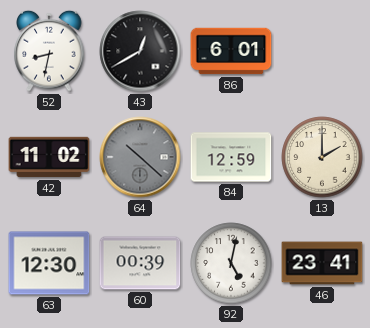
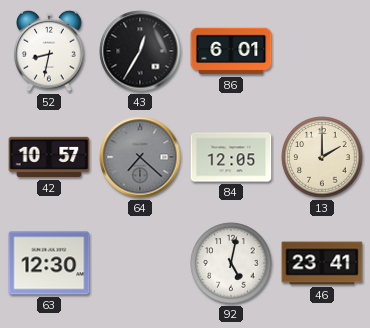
43: 12:40 -> 12:35 (140, 51)
42: 11:02 -> 10:57 (49, 157)
64: 10:22 -> 7:22 (140, 157)
84: 12:59 -> 12:05 (231, 157)
60: 00:39 -> none (140, 263)
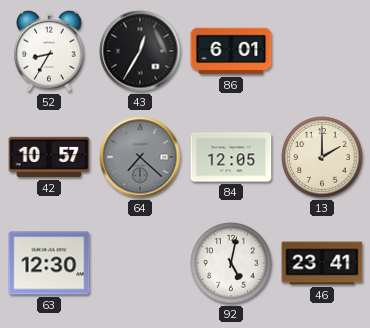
52: 8:32 -> 8:35 (49, 51)
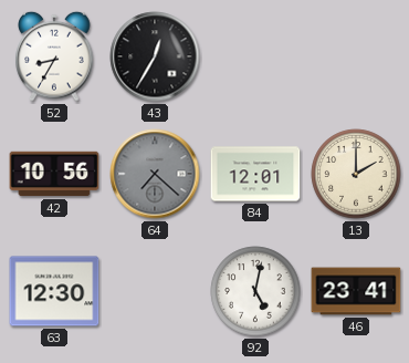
86: 6:01 -> none (231, 51)
42: 10:57 -> 10:56 (54, 174)
84: 12:05 -> 12:01 (255, 174)
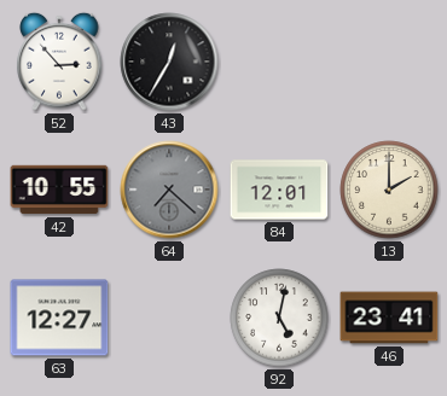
52: 8:35 -> 2:53 (59, 62)
42: 10:56 -> 10:55 (59, 190)
63: 12:30 -> 12:27 (59, 318)
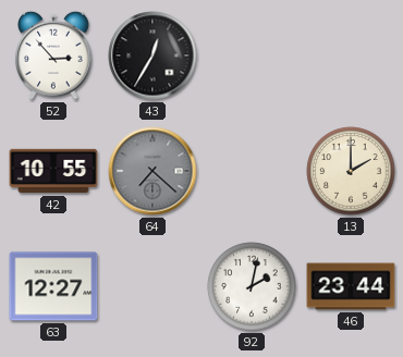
84: 12:01 -> none (279, 190)
92: 5:02 -> 2:02 (252, 286)
46: 23:41 -> 23:44 (351, 286)
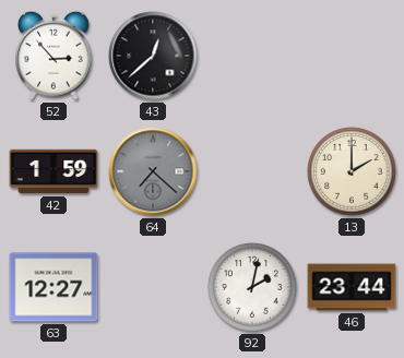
43: 12:35 -> 12:38 (153, 56)
42: 10:55 -> 1:59 (54, 171)
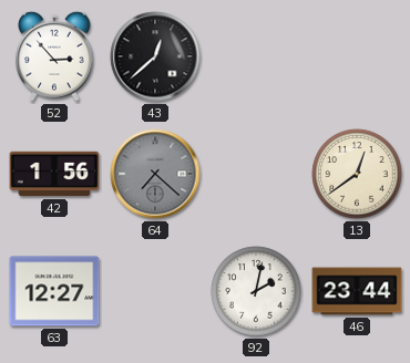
42: 1:59 -> 1:56 (54, 174)
13: 2:00 -> 12:39 (357, 174)
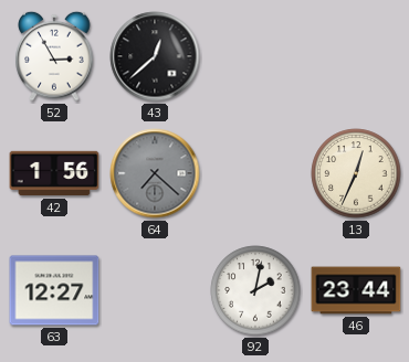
52: 2:53 -> 2:55 (54, 56)
13: 12:39 -> 12:34 (356, 173)
